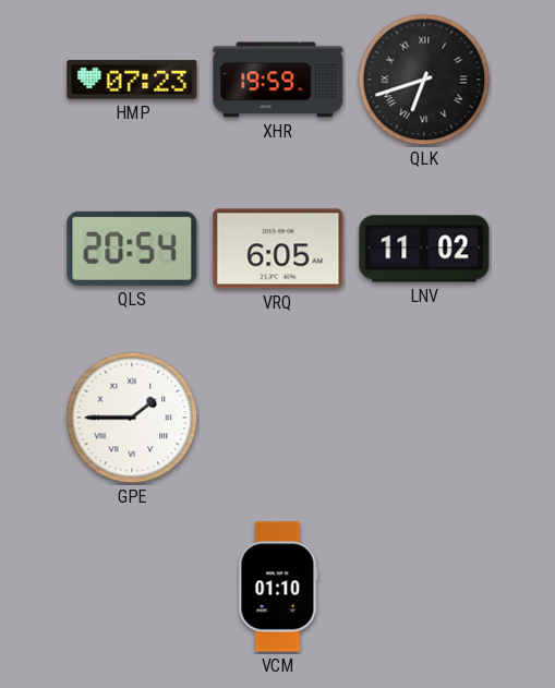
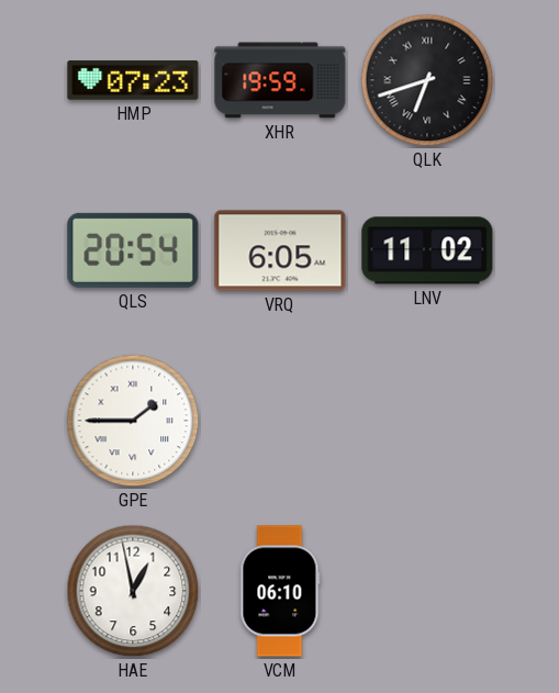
HAE: none -> 12:58 (133, 591)
VCM: 01:10 -> 06:10 (280, 591)
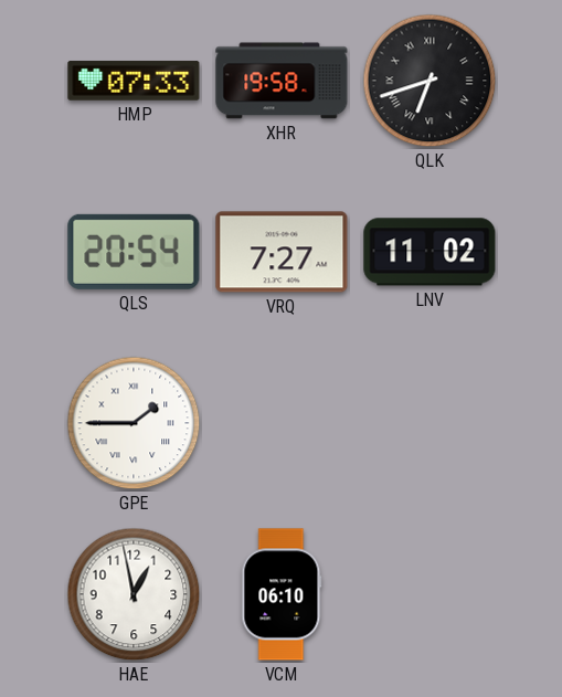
HMP: 07:23 -> 07:33 (134, 81)
XHR: 19:59 -> 19:58 (282, 81)
VRQ: 6:05 -> 7:27 (282, 252)
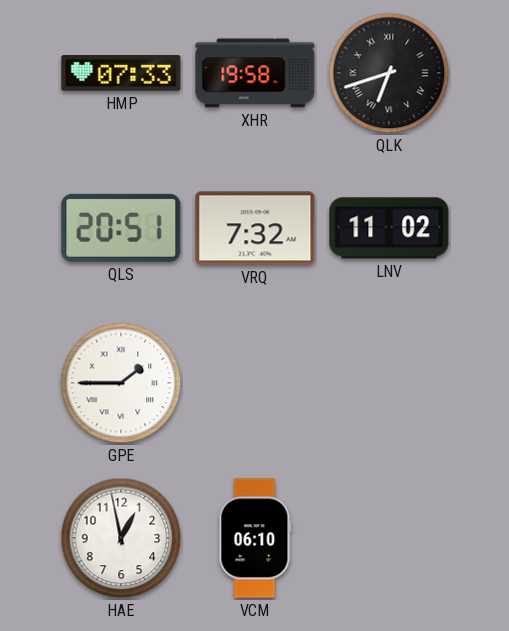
QLS: 20:54 -> 20:51 (121, 228)
VRQ: 7:27 -> 7:32 (255, 228)
